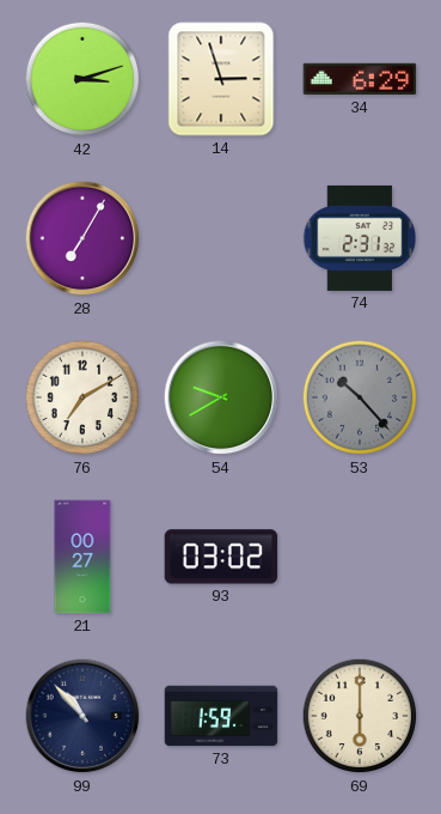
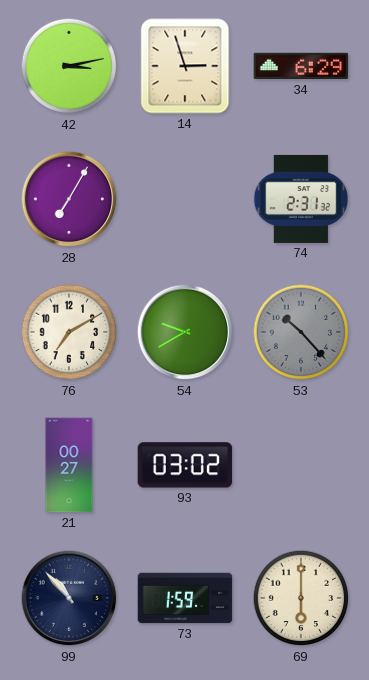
42: 3:12 -> 3:13 (69, 66)
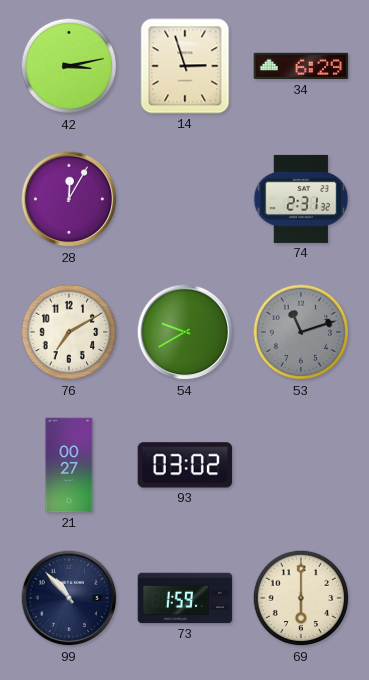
28: 7:05 -> 12:05 (69, 199)
53: 10:23 -> 11:12 (301, 332)
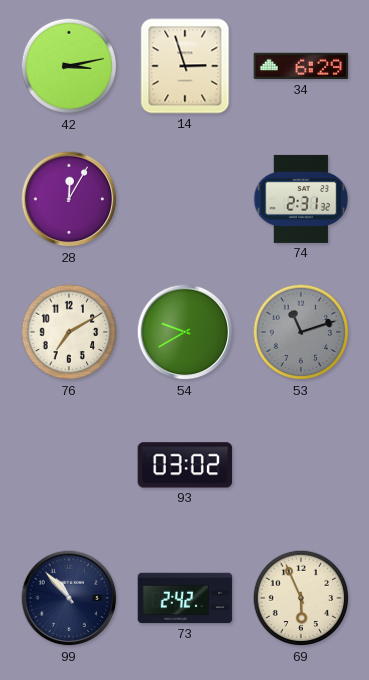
21: 00:27 -> none (69, 465)
73: 1:59 -> 2:42 (185, 598)
69: 6:00 -> 5:56 (301, 598)
